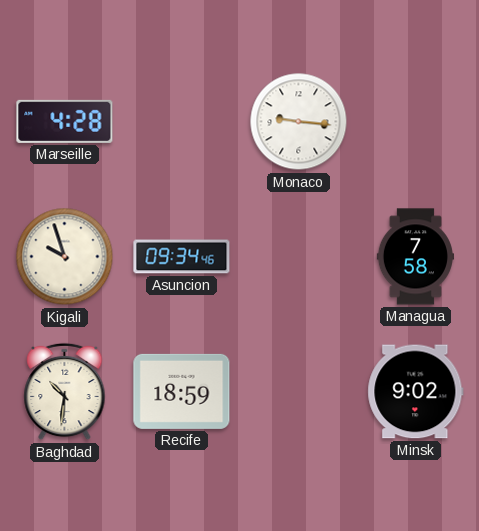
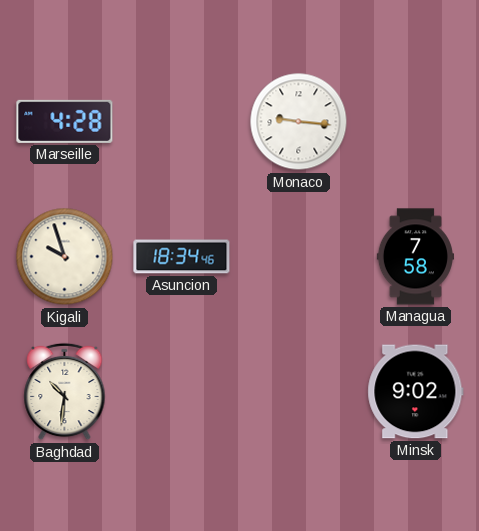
Asuncion: 09:34 -> 18:34 (182, 257)
Recife: 18:59 -> none (182, 391)
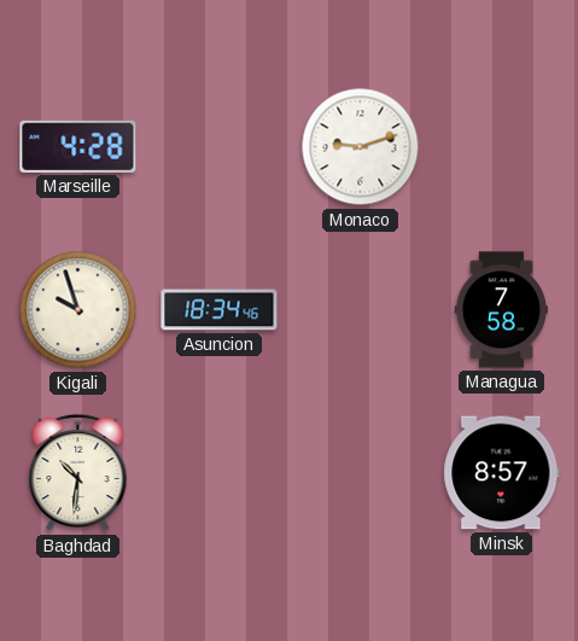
Monaco: 9:16 -> 9:12 (361, 147)
Minsk: 9:02 -> 8:57 (502, 473)
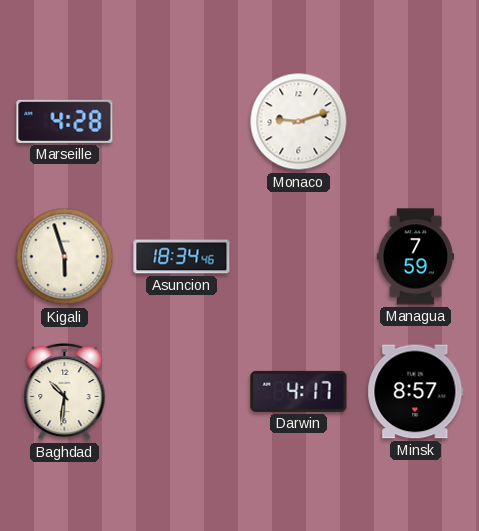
Kigali: 9:57 -> 5:57 (65, 257)
Managua: 7:58 -> 7:59 (415, 257)
Darwin: none -> 4:17 (299, 391)
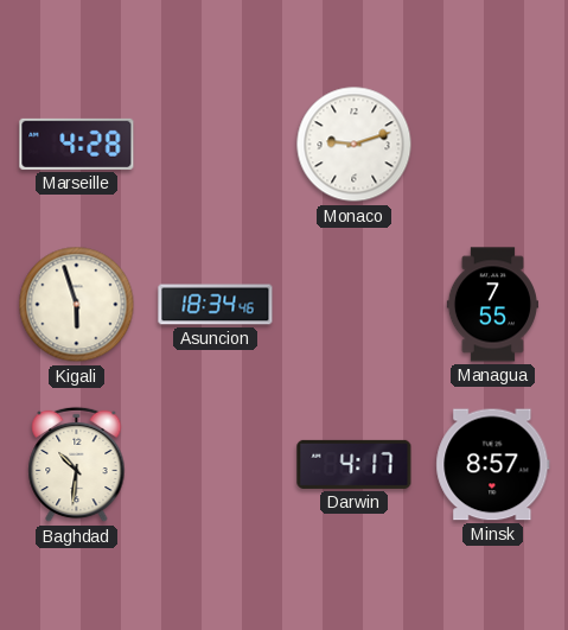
Managua: 7:59 -> 7:55 (492, 305)
